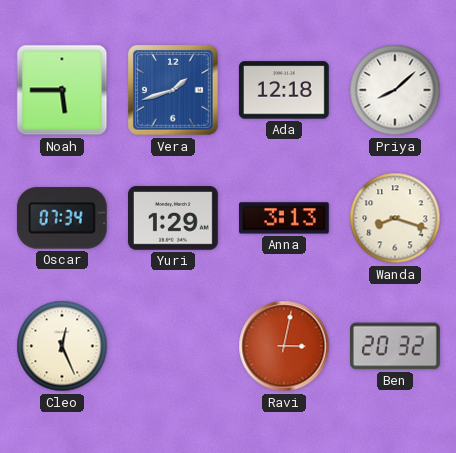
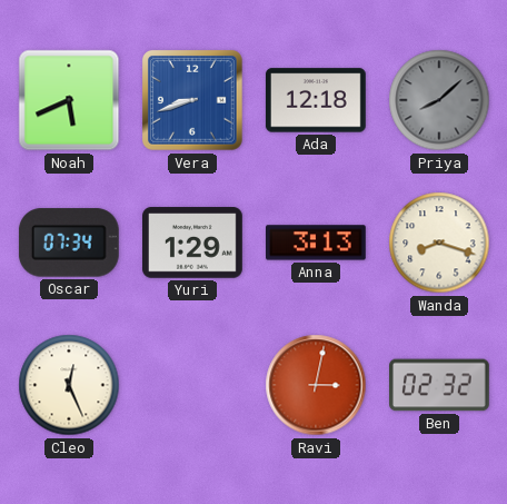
Noah: 5:45 -> 5:41 (69, 100)
Vera: 1:42 -> 8:42 (193, 100)
Priya dial: white -> grey (439, 100)
Ben: 20:32 -> 02:32 (440, 385)
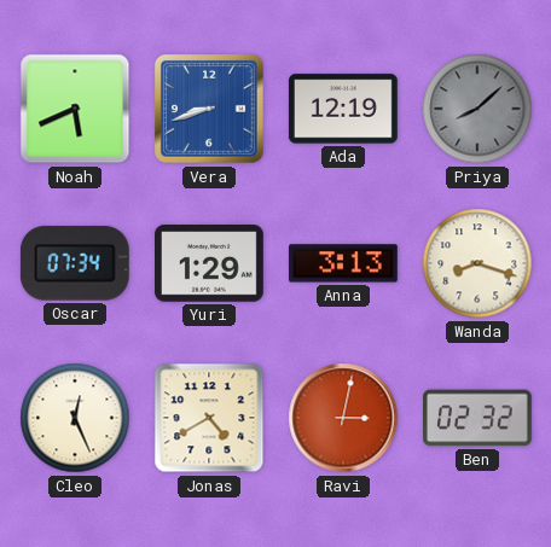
Ada: 12:18 -> 12:19 (343, 109)
Jonas: none -> 4:40 (209, 418)
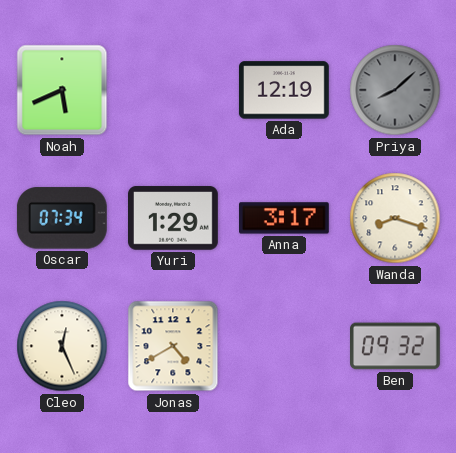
Vera: 8:42 -> none (210, 109)
Anna: 3:13 -> 3:17 (285, 218)
Ravi: 3:02 -> none (343, 418)
Ben: 02:32 -> 09:32 (396, 346)
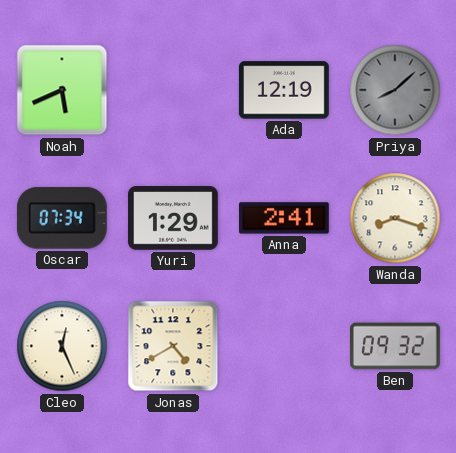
Anna: 3:17 -> 2:41 (285, 218)
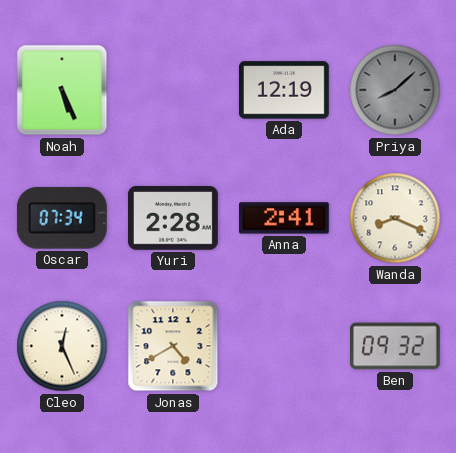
Noah: 5:41 -> 5:26 (62, 90)
Yuri: 1:29 -> 2:28 (174, 218)
Wanda: 8:18 -> 8:19 (395, 218)
